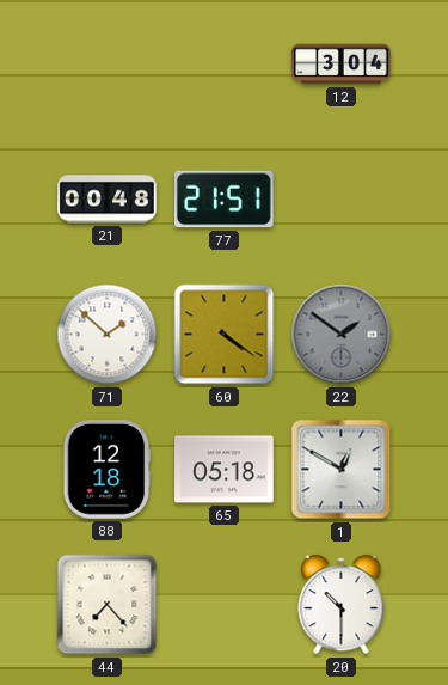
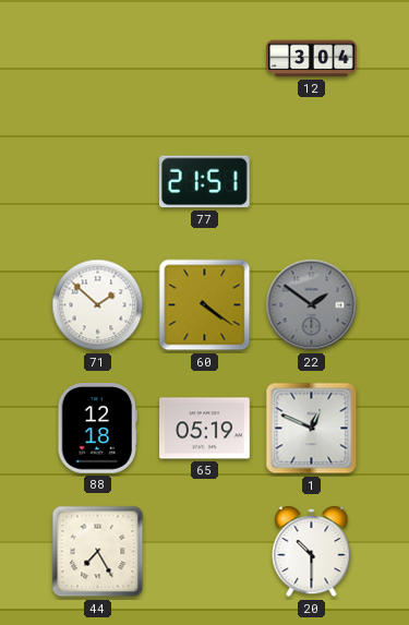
21: 00:48 -> none (108, 200)
65: 05:18 -> 05:19 (205, 429)
1: 12:50 -> 12:49 (312, 429)
44: 7:23 -> 7:25 (98, 552)
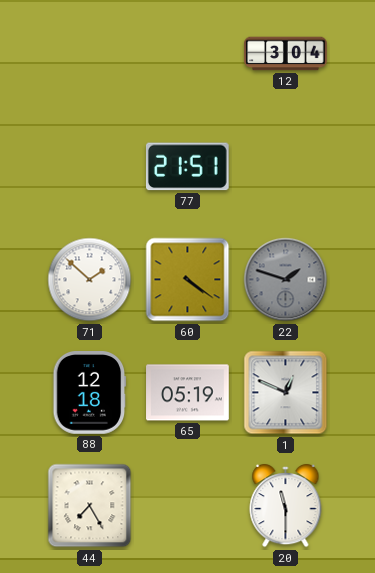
22: 1:51 -> 1:48 (286, 280)
20: 10:30 -> 11:30 (286, 506)
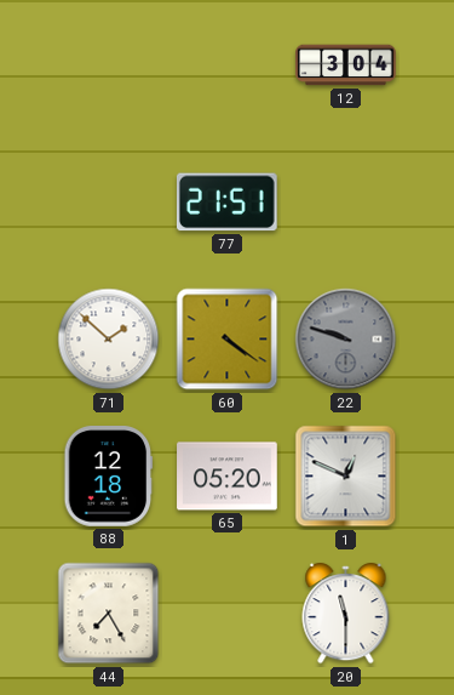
22: 1:48 -> 9:48 (346, 340)
65: 05:19 -> 05:20 (228, 477)
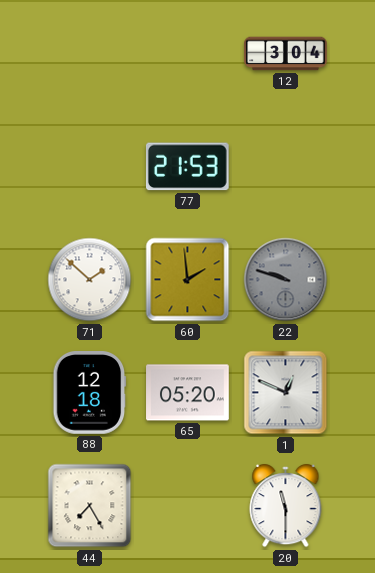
77: 21:51 -> 21:53 (187, 167)
60: 4:21 -> 1:59 (188, 280)
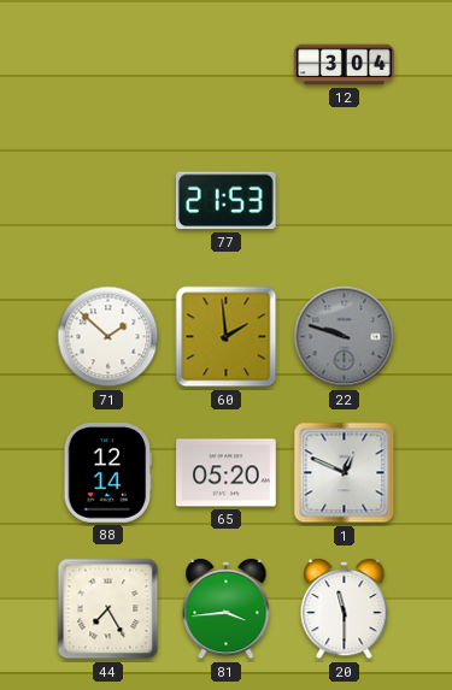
88: 12:18 -> 12:14 (108, 473)
81: none -> 3:44 (227, 609)
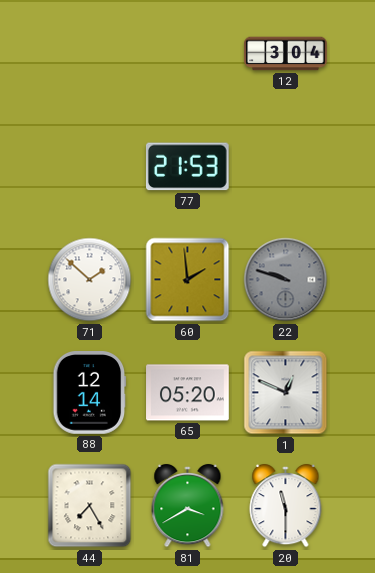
81: 3:44 -> 3:40 (188, 506)
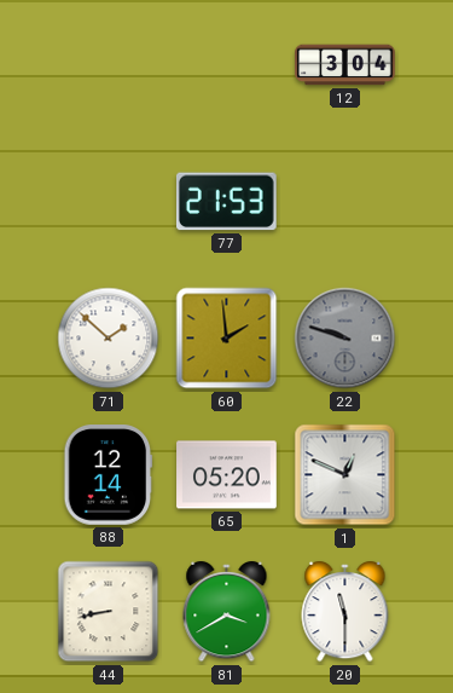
44: 7:25 -> 8:43 (109, 612)
